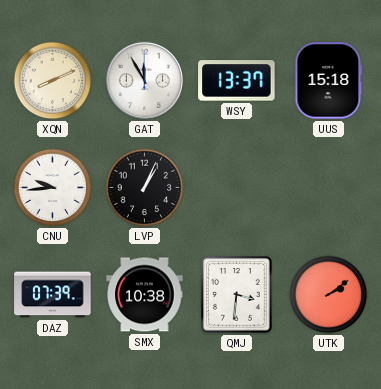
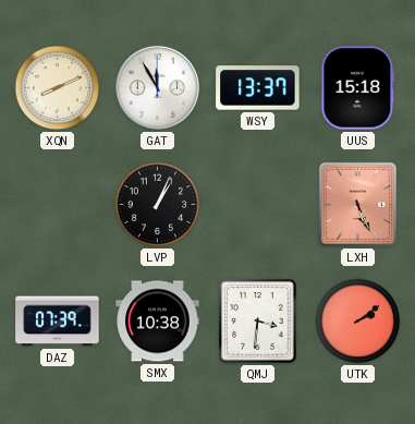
CNU: 9:44 -> none (53, 188)
LXH: none -> 5:26 (357, 204)
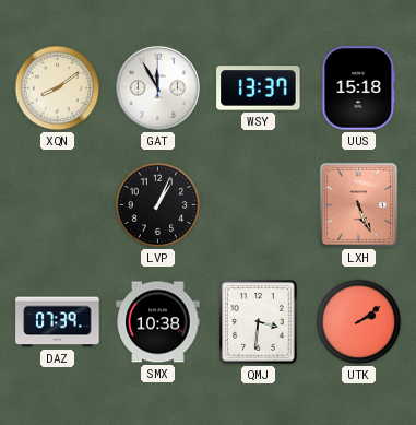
XQN: 8:11 -> 8:09 (58, 88)
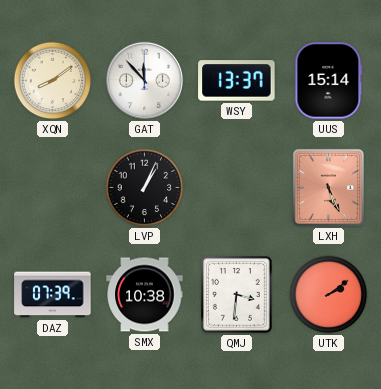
GAT: 11:55 -> 11:53 (144, 80)
UUS: 15:18 -> 15:14 (329, 81)
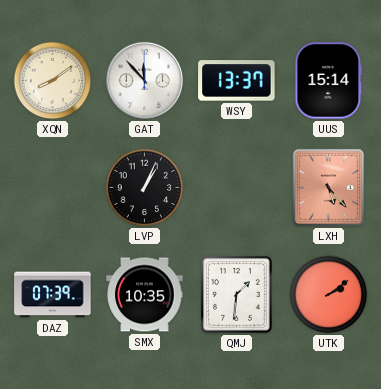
LXH: 5:26 -> 5:23 (328, 187)
SMX: 10:38 -> 10:35 (145, 295)
QMJ: 3:31 -> 1:31 (237, 295)
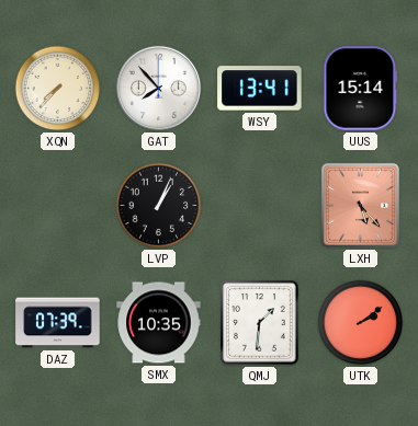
XQN: 8:09 -> 7:37 (58, 89)
GAT: 11:53 -> 7:53 (158, 88)
WSY: 13:37 -> 13:41 (260, 89)
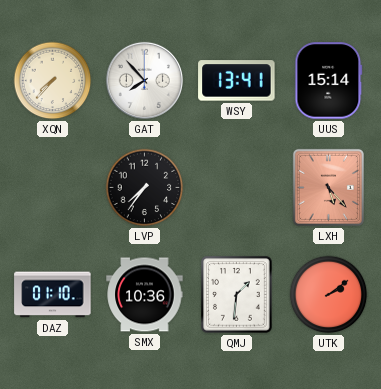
LVP: 1:04 -> 7:36 (145, 188)
DAZ: 07:39 -> 01:10 (53, 295)
SMX: 10:35 -> 10:36 (145, 295)
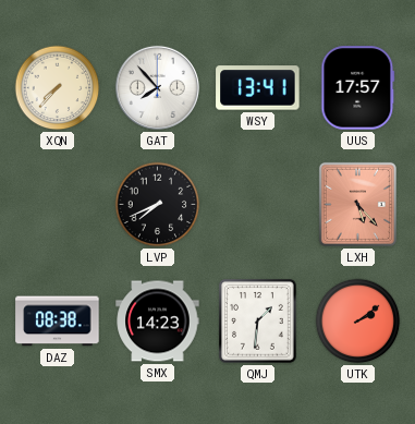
UUS: 15:14 -> 17:57 (358, 88)
LVP: 7:36 -> 7:41 (158, 205)
DAZ: 01:10 -> 08:38 (58, 322)
SMX: 10:36 -> 14:23 (158, 322)
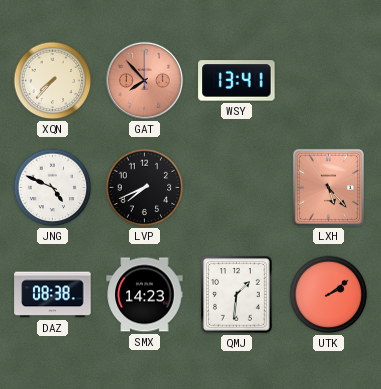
GAT dial: white -> salmon (144, 80)
UUS: 17:57 -> none (358, 88)
JNG: none -> 4:49 (53, 188)
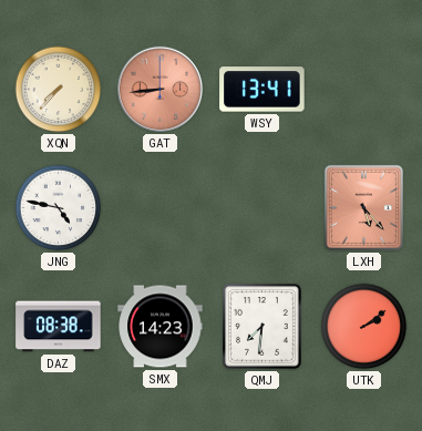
GAT: 7:53 -> 8:44 (159, 89)
JNG: 4:49 -> 4:47 (59, 208)
LVP: 7:41 -> none (145, 188)
QMJ: 1:31 -> 7:31 (263, 327)
